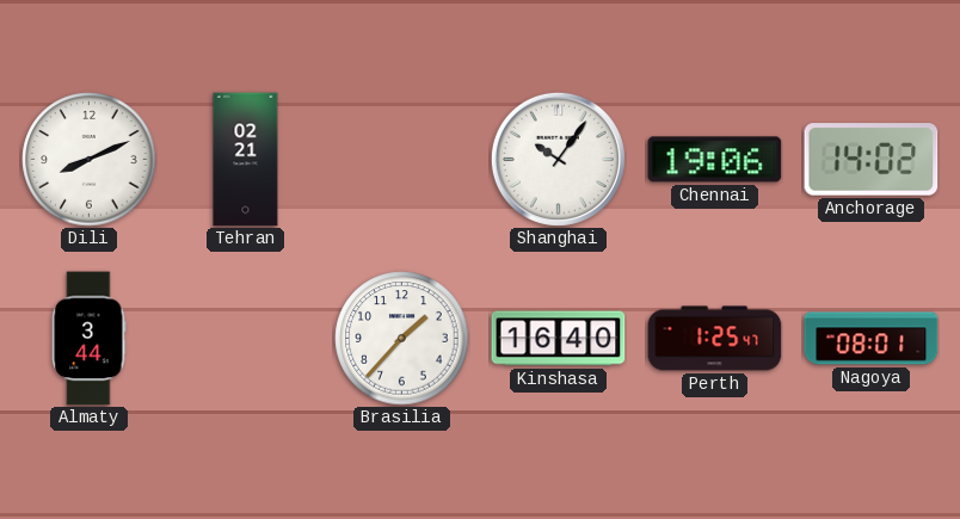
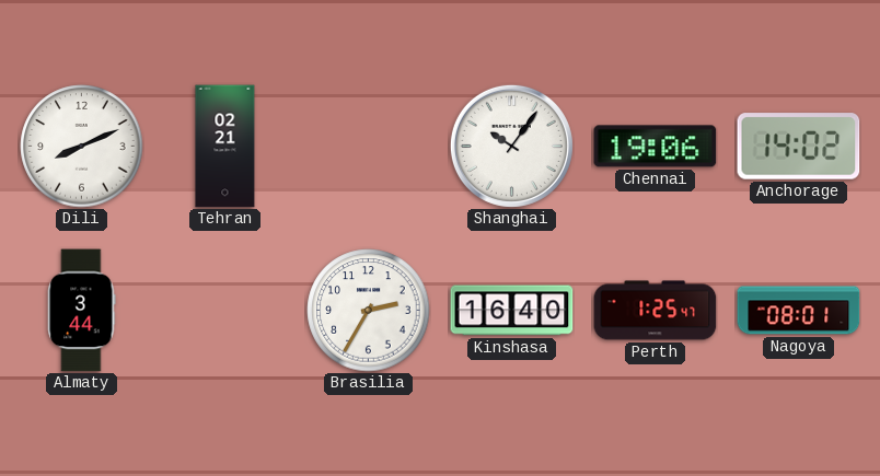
Brasilia: 1:37 -> 2:35 (369, 311)
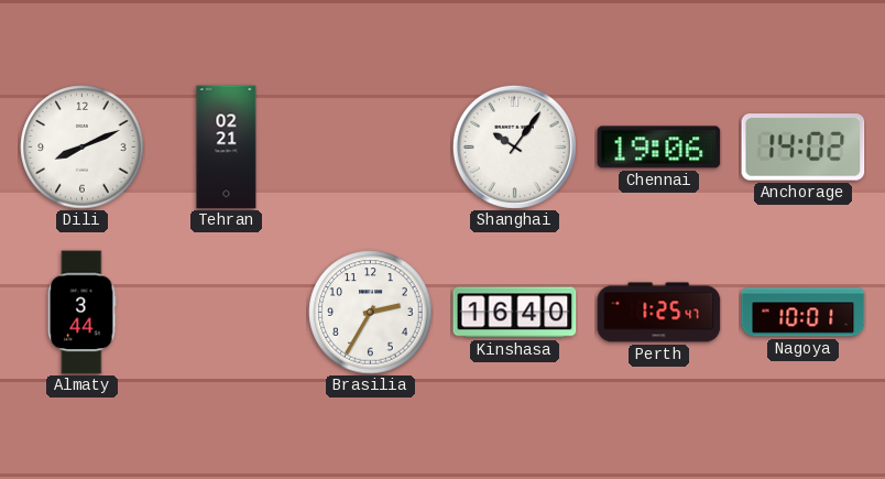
Nagoya: 08:01 -> 10:01 (804, 313)
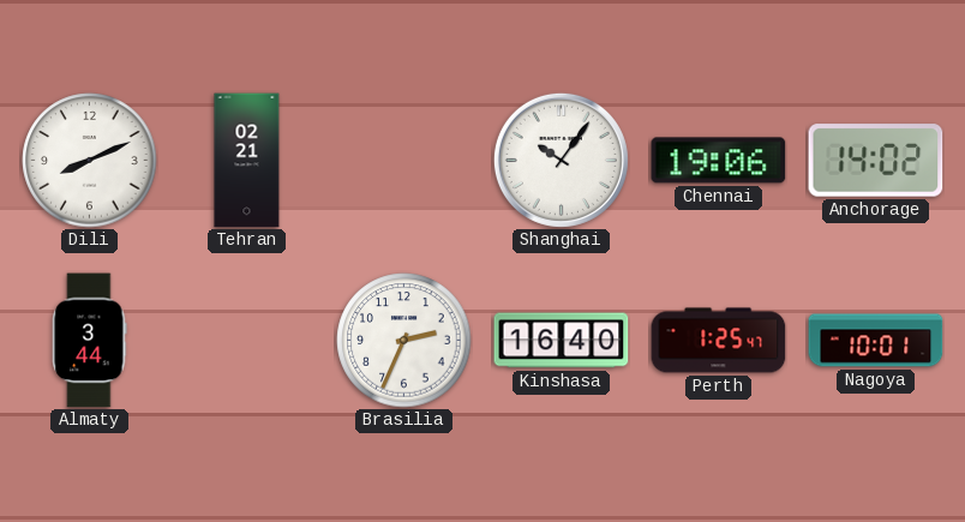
Brasilia: 2:35 -> 2:34 (404, 341)
